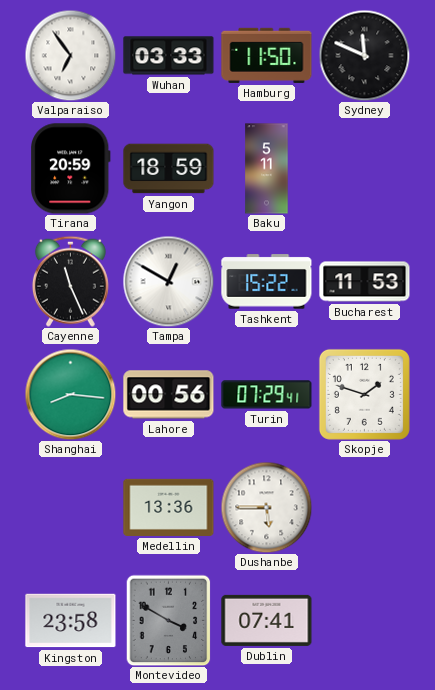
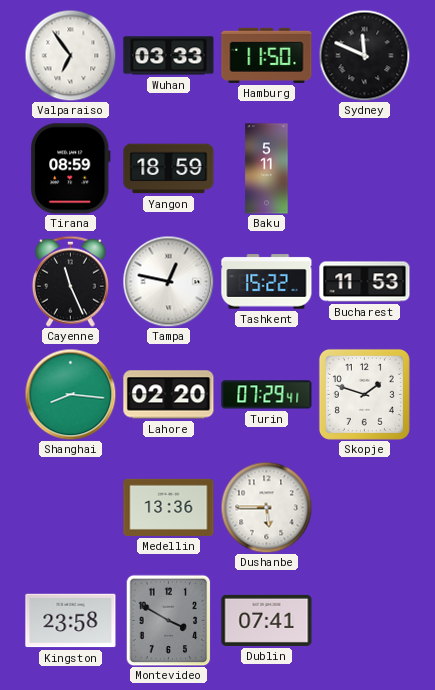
Tirana: 20:59 -> 08:59 (71, 169)
Tampa: 12:50 -> 12:47 (168, 281)
Lahore: 00:56 -> 02:20 (169, 395)
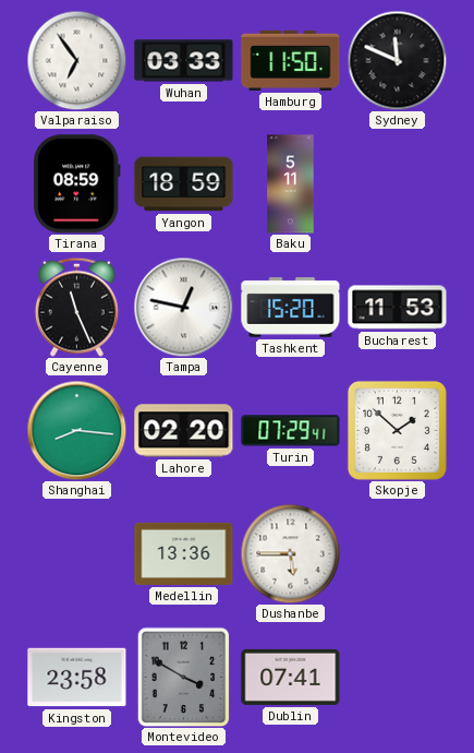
Tashkent: 15:22 -> 15:20 (291, 308)
Skopje: 1:48 -> 1:52 (397, 430)
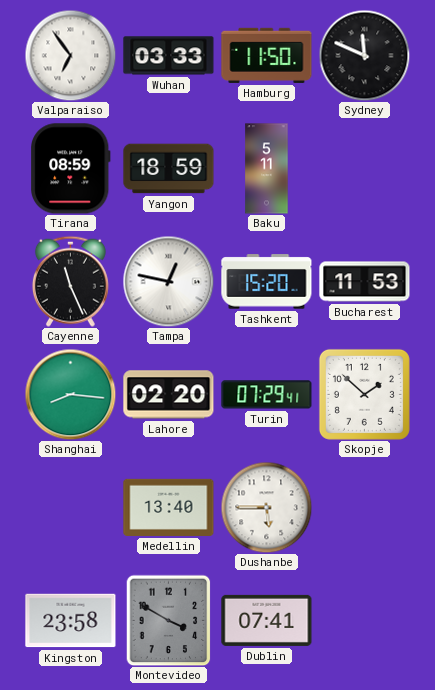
Medellin: 13:36 -> 13:40 (169, 507)
